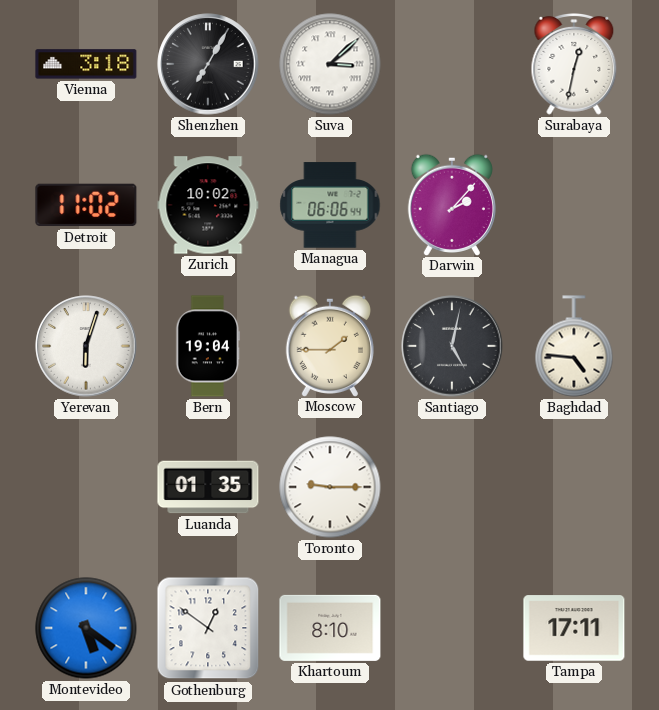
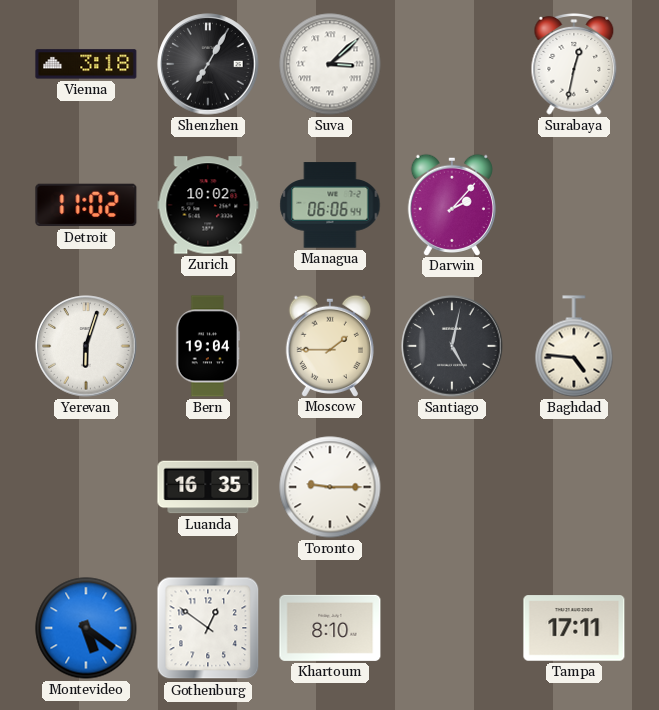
Luanda: 01:35 -> 16:35 (208, 487)
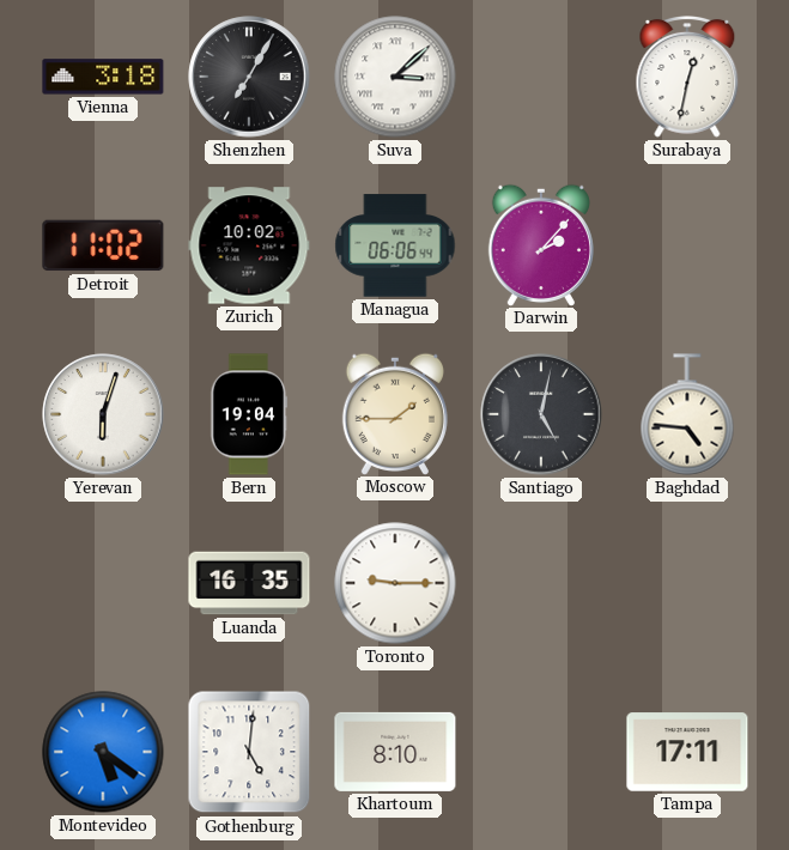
Gothenburg: 12:51 -> 5:01 (249, 752)
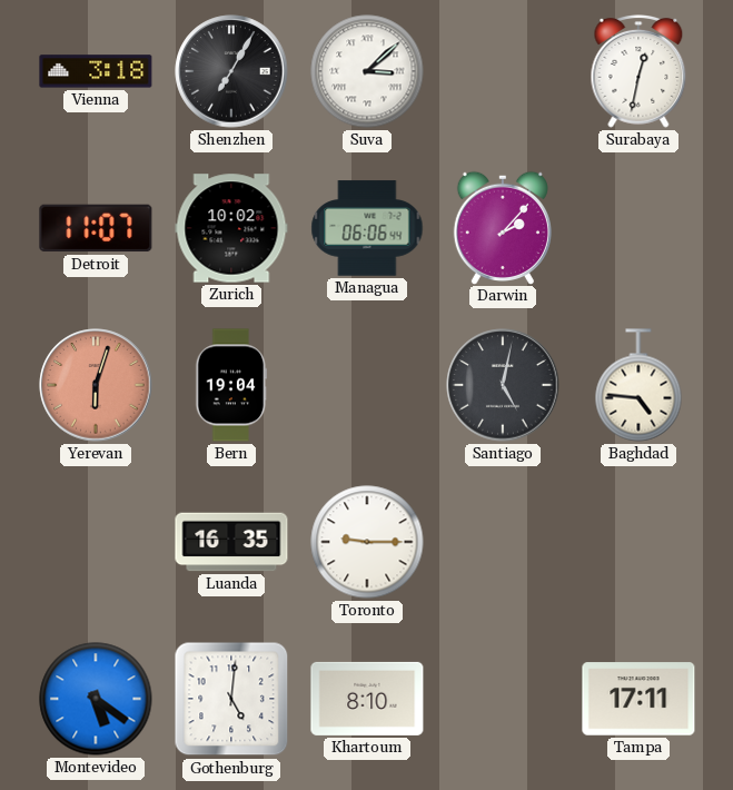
Detroit: 11:02 -> 11:07 (96, 228)
Yerevan dial: white -> salmon (96, 385)
Moscow: 1:45 -> none (395, 413)
